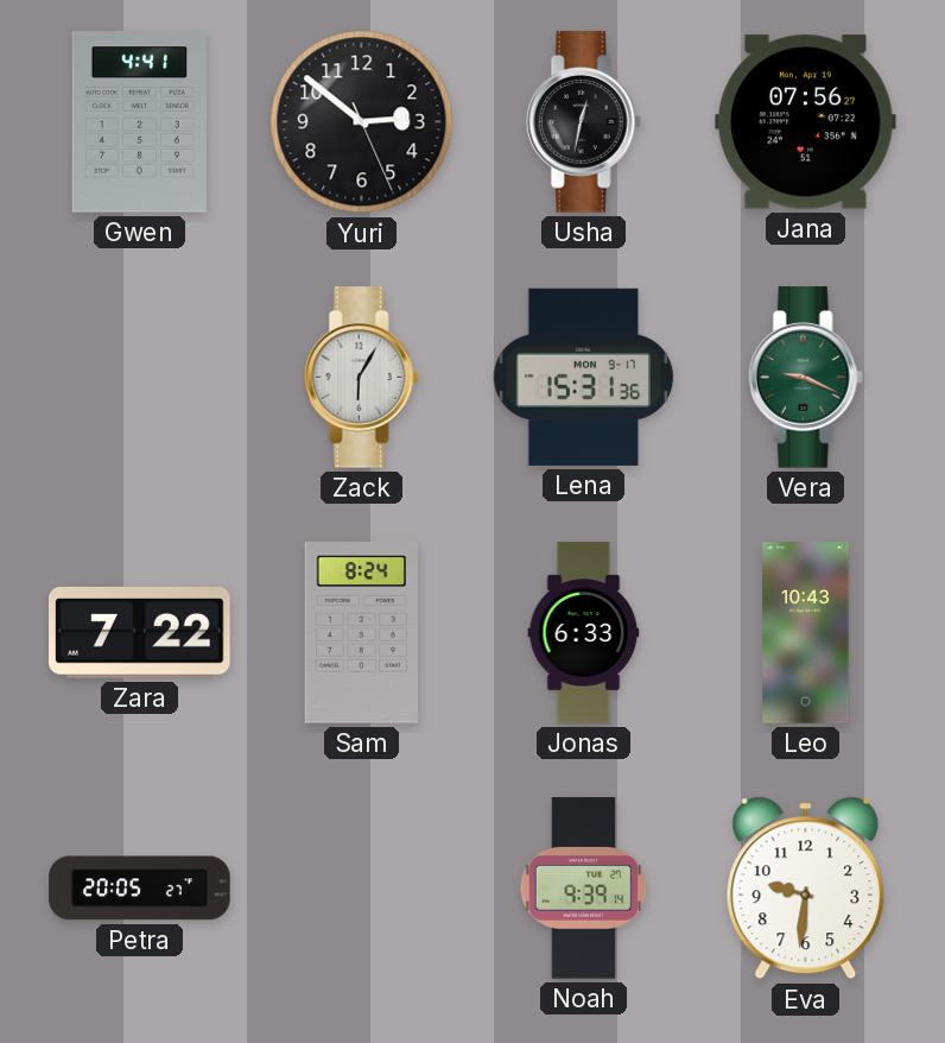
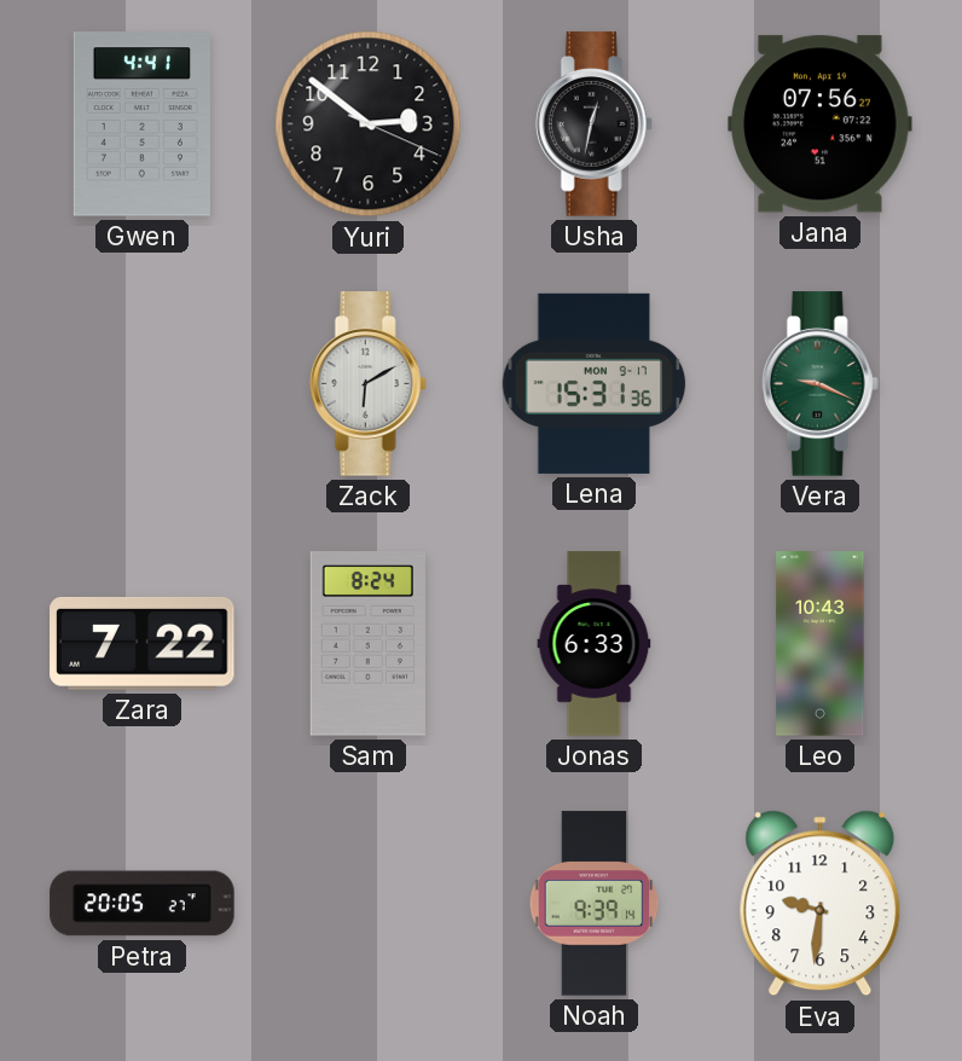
Yuri: 2:51:26 -> 2:51:19 (369, 124)
Zack: 6:05 -> 6:10 (367, 384)
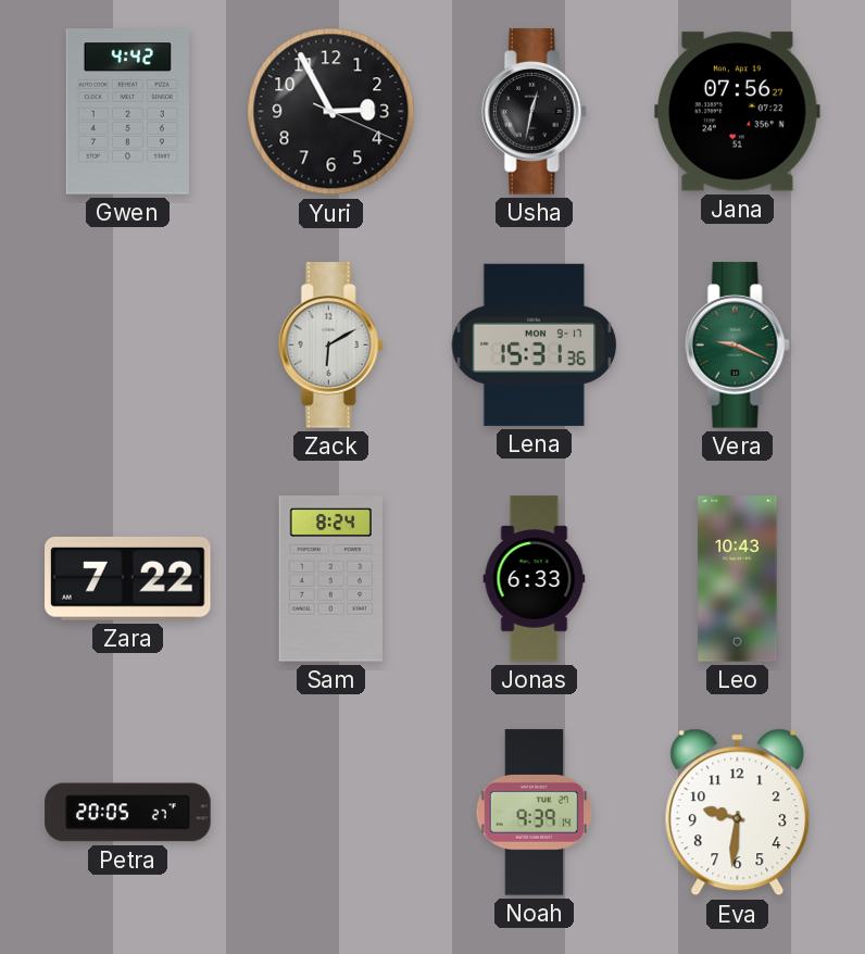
Gwen: 4:41 -> 4:42 (127, 112)
Yuri: 2:51 -> 2:55 (331, 112)
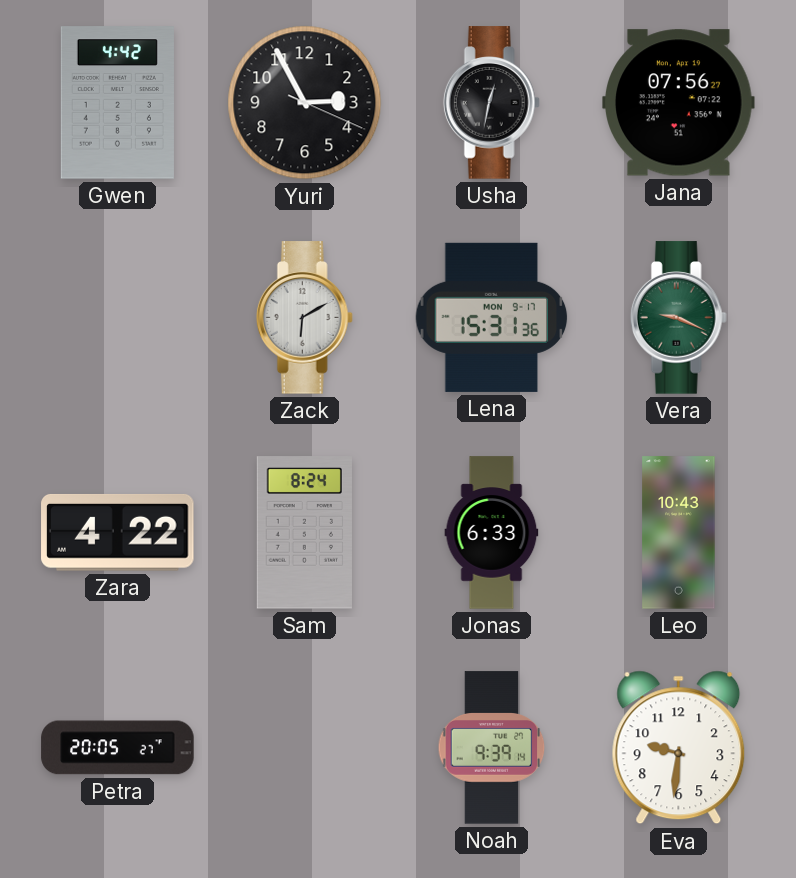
Zara: 7:22 -> 4:22 (118, 532)
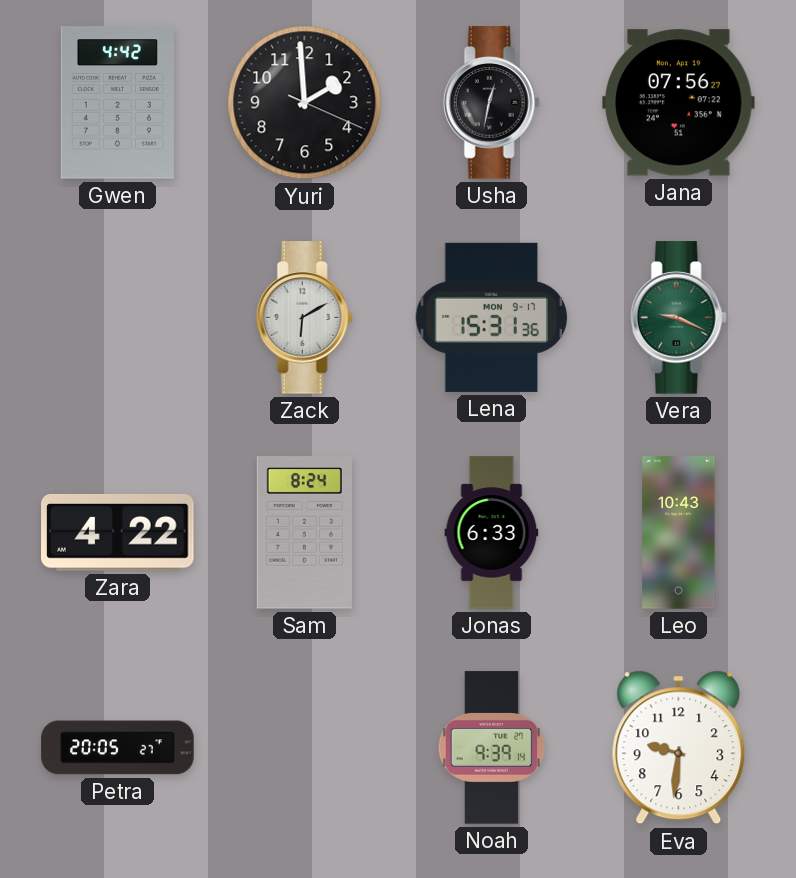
Yuri: 2:55 -> 1:59 (305, 103)
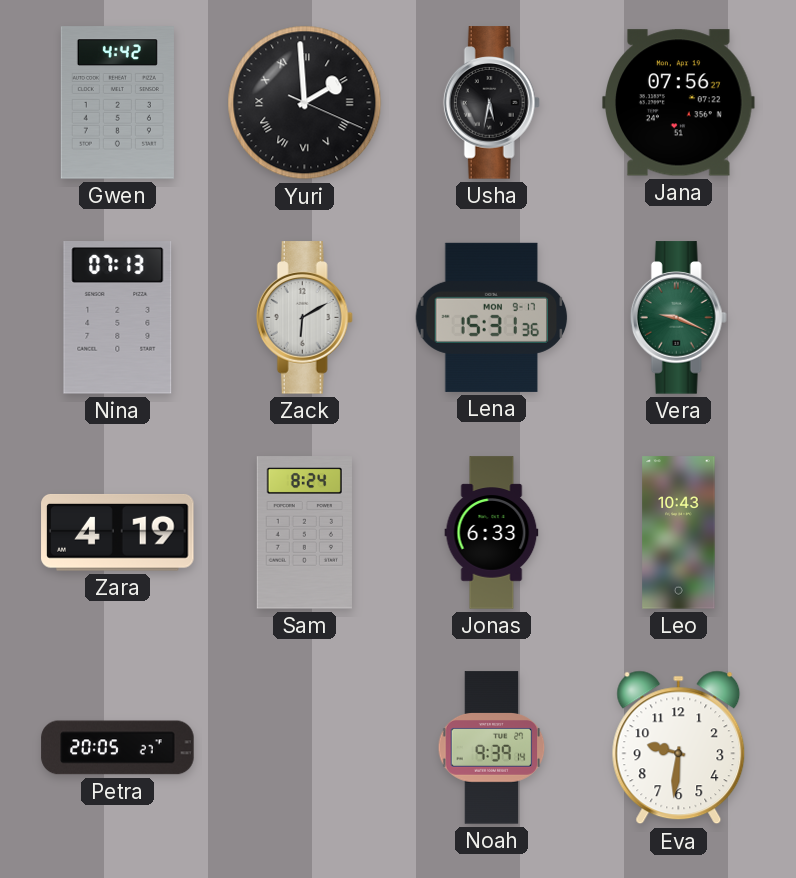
Yuri numerals: Arabic -> Roman (305, 103)
Usha: 12:32 -> 5:32 (491, 103)
Nina: none -> 07:13 (118, 318)
Zara: 4:22 -> 4:19 (118, 532)
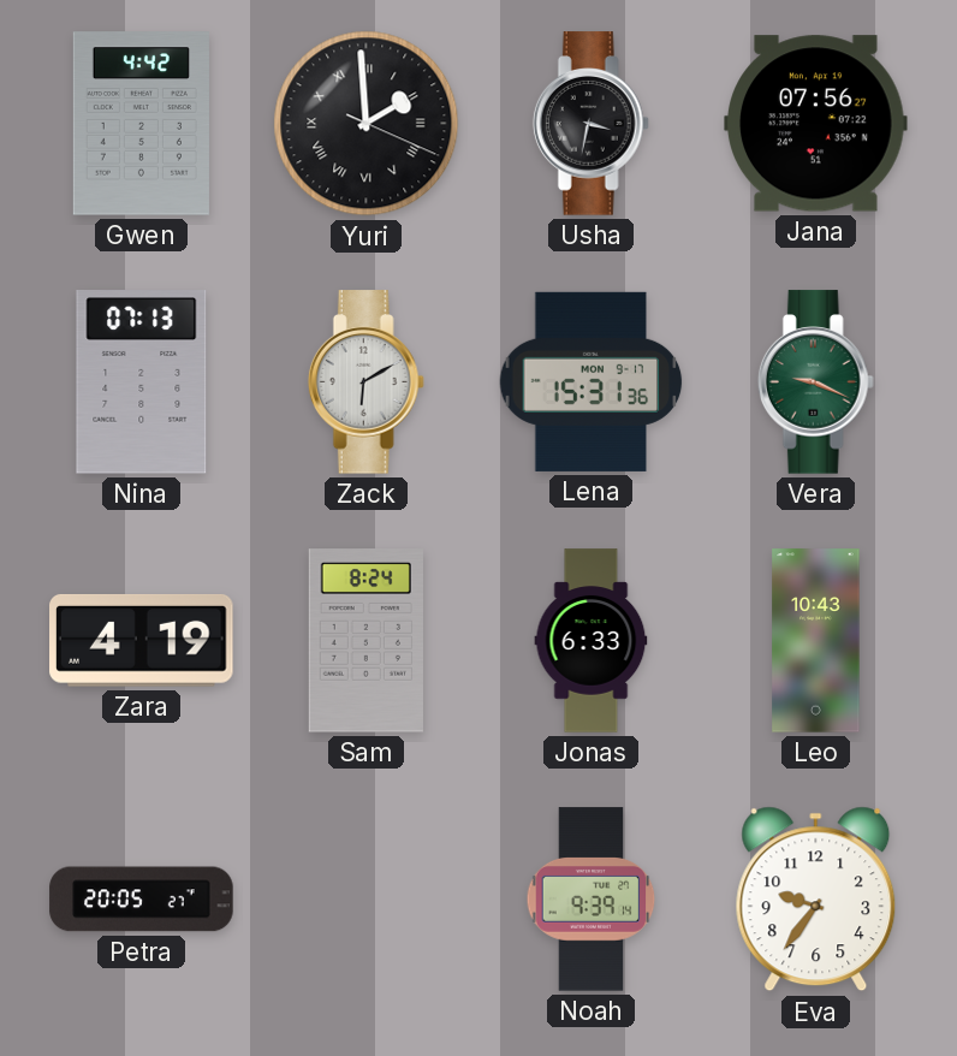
Usha: 5:32 -> 3:32 (590, 124)
Eva: 9:31 -> 9:36 (816, 900)
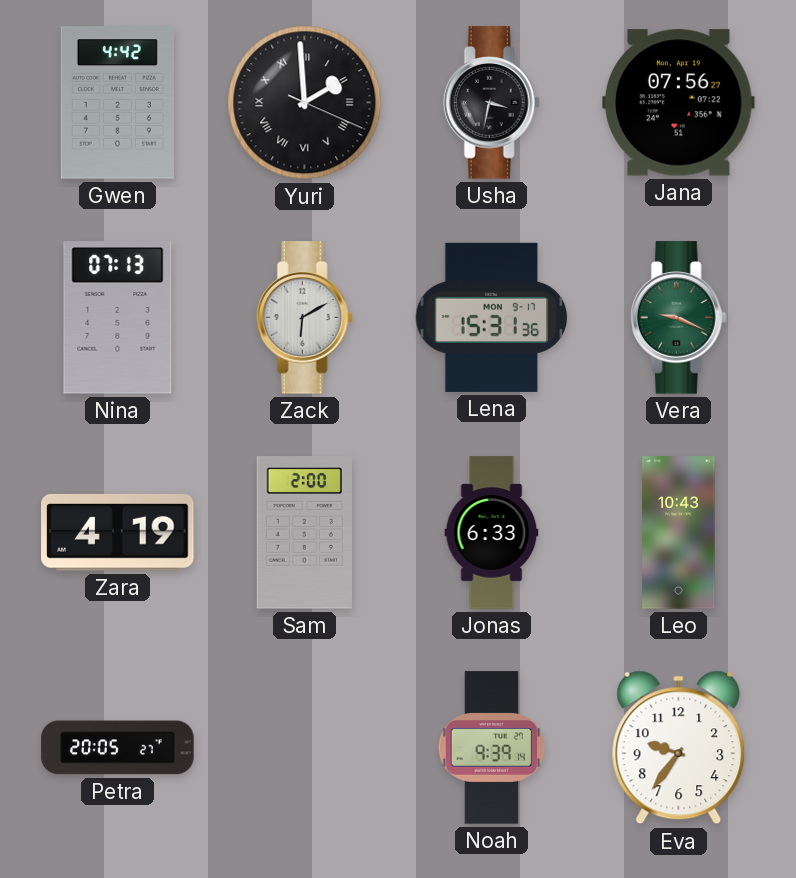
Sam: 8:24 -> 2:00 (304, 533)
